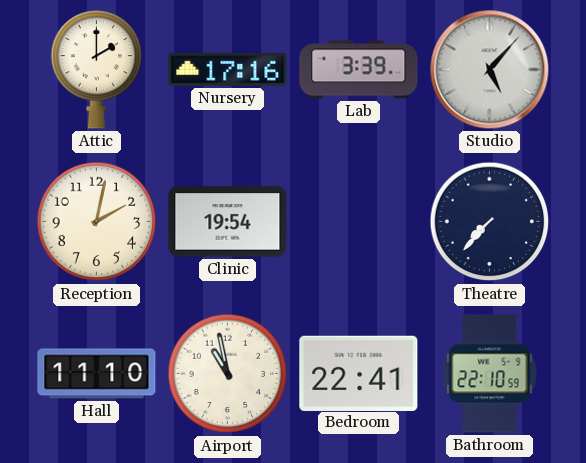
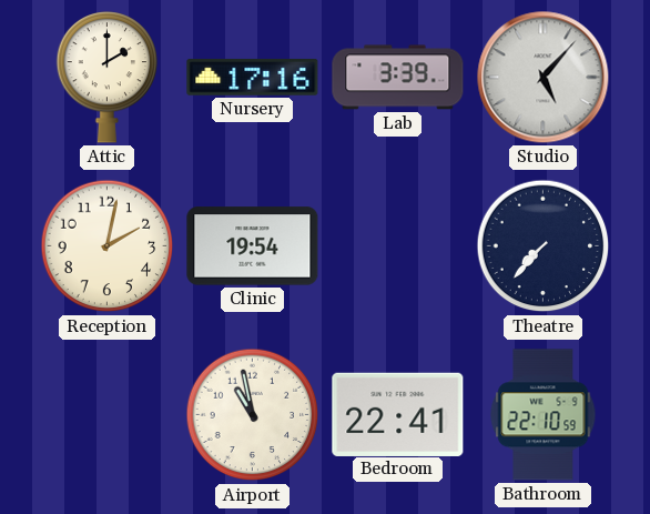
Hall: 11:10 -> none (97, 374)
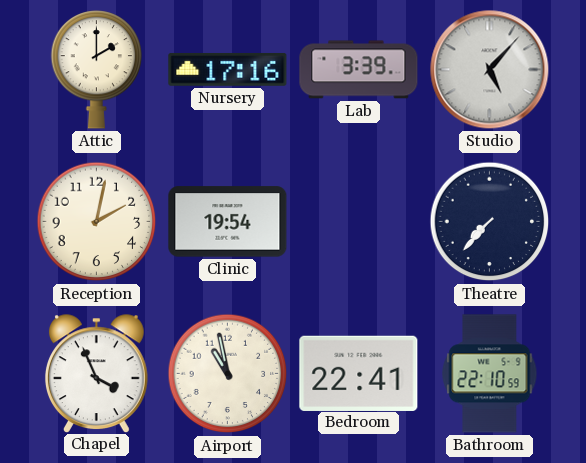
Chapel: none -> 3:56 (96, 373)
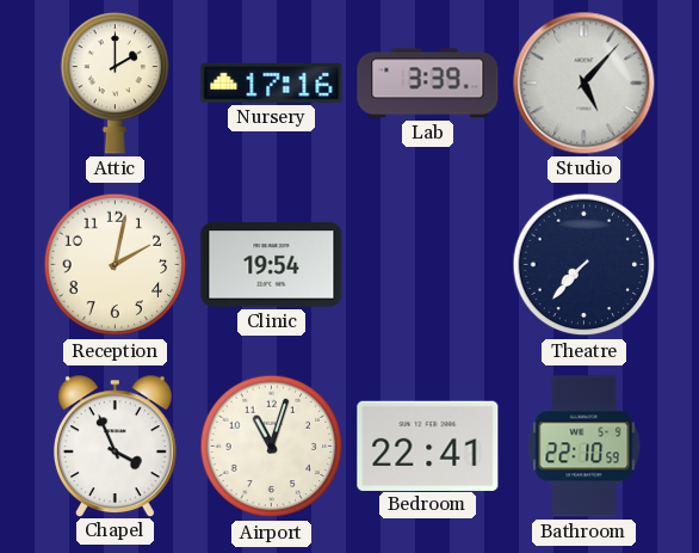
Airport: 10:58 -> 11:03 (272, 447)
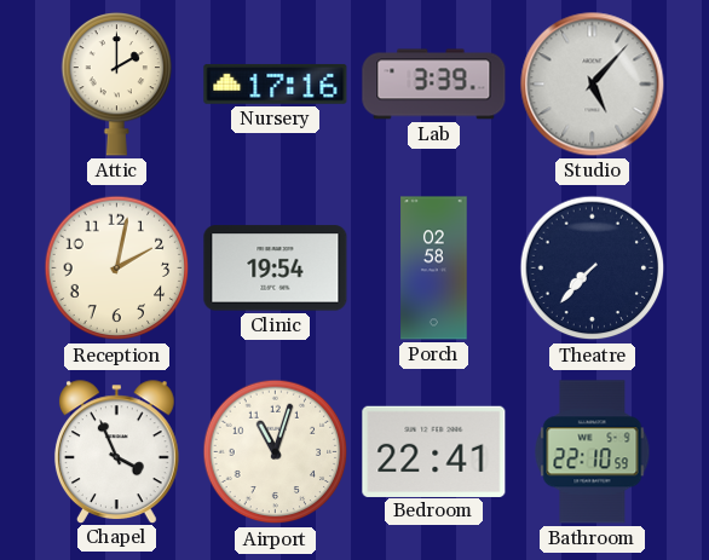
Porch: none -> 02:58 (434, 269)
